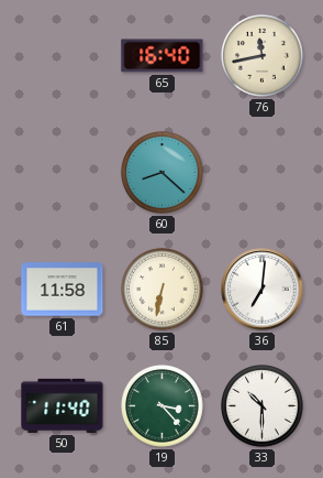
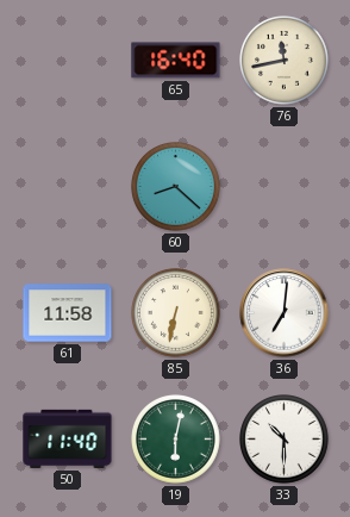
19: 3:23 -> 6:02 (176, 440)
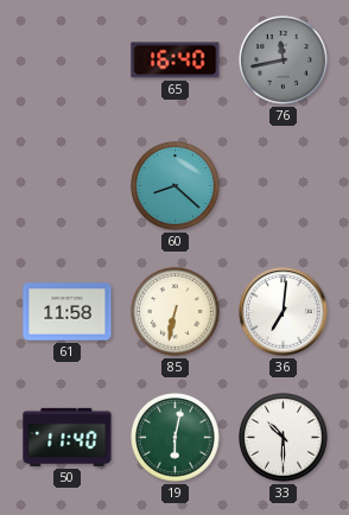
76 dial: cream -> grey (284, 61)
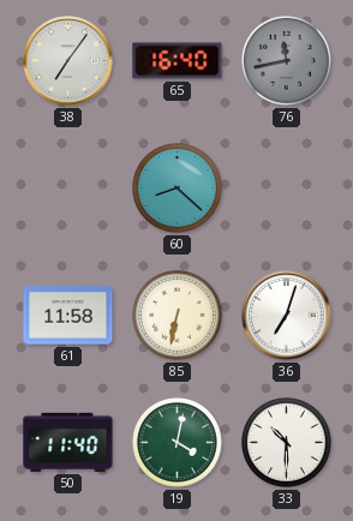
38: none -> 7:06 (68, 61)
36: 7:01 -> 7:03 (287, 316)
19: 6:02 -> 4:02 (178, 443)
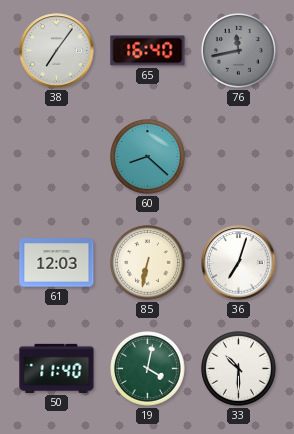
61: 11:58 -> 12:03 (57, 263)
